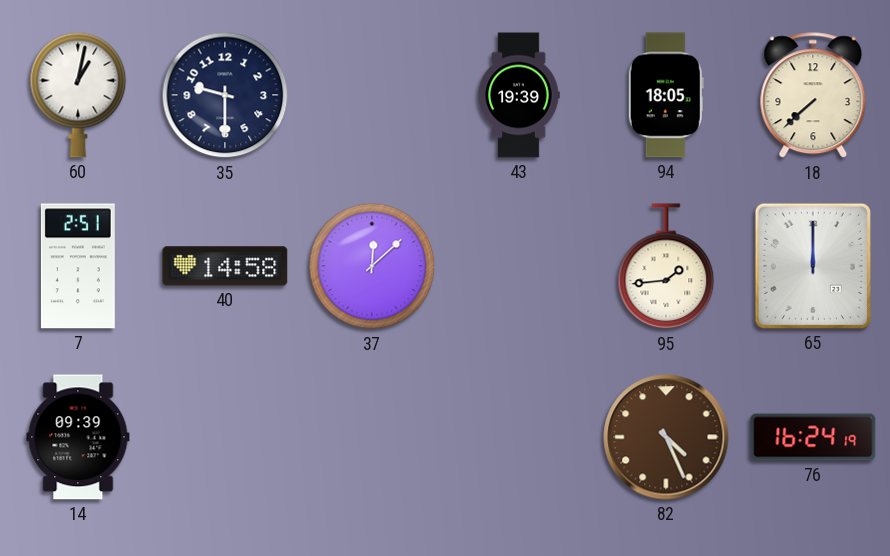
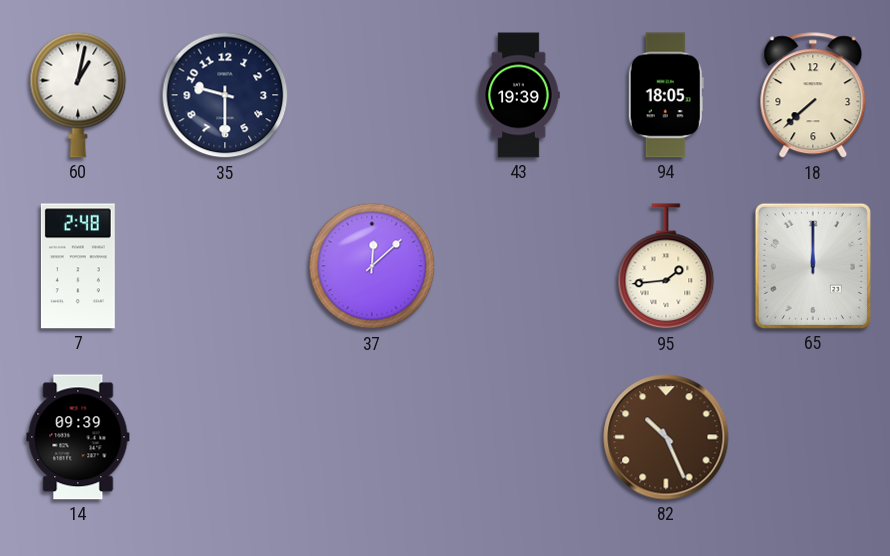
7: 2:51 -> 2:48 (78, 266)
40: 14:58 -> none (225, 266)
82: 4:26 -> 10:26 (666, 437)
76: 16:24 -> none (813, 437)
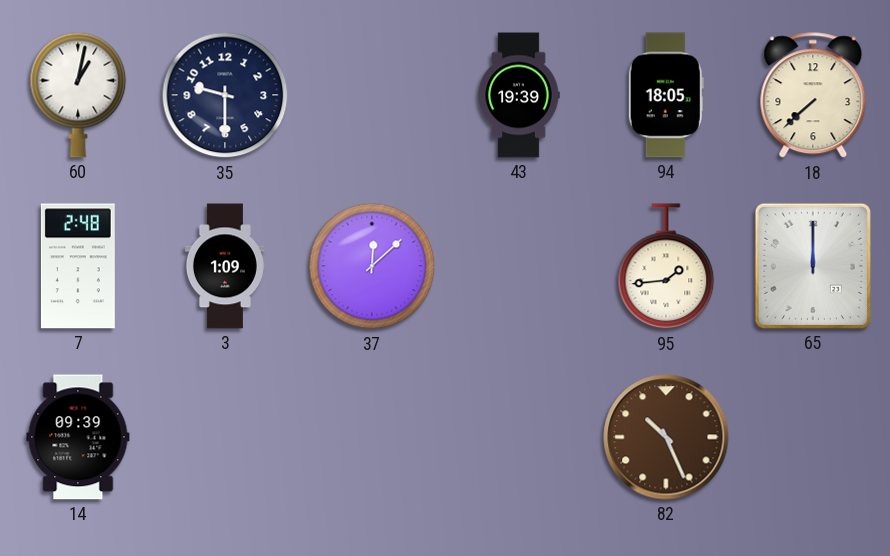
3: none -> 1:09 (225, 266)
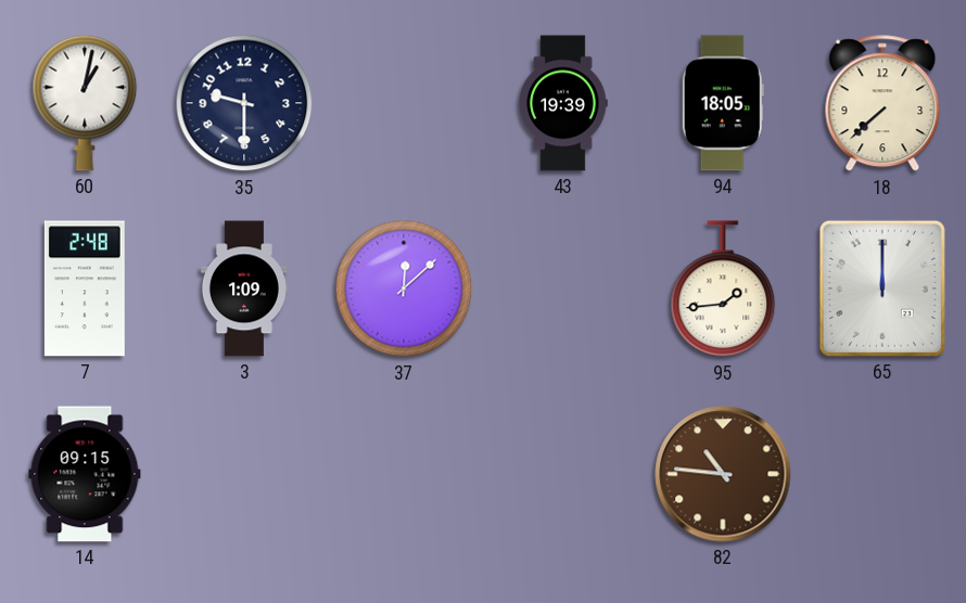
14: 09:39 -> 09:15 (85, 474)
82: 10:26 -> 10:46 (723, 474)
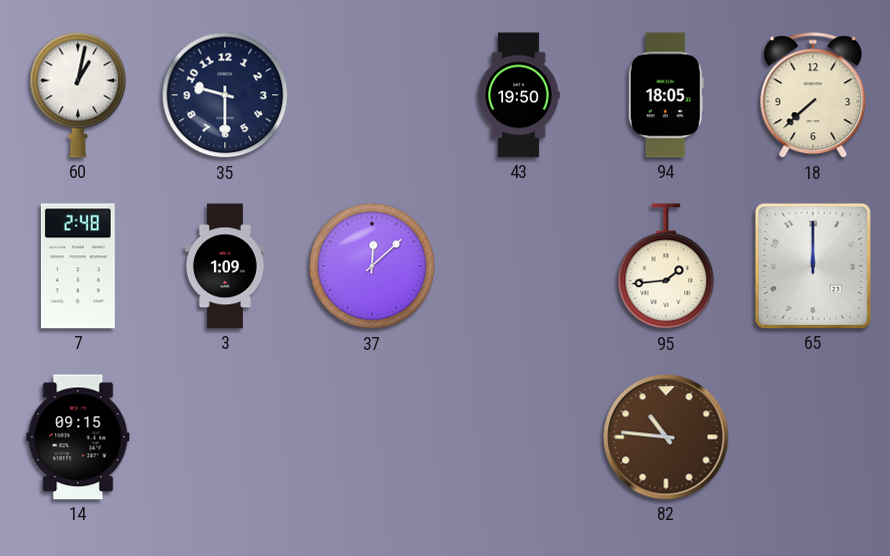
43: 19:39 -> 19:50 (519, 95)
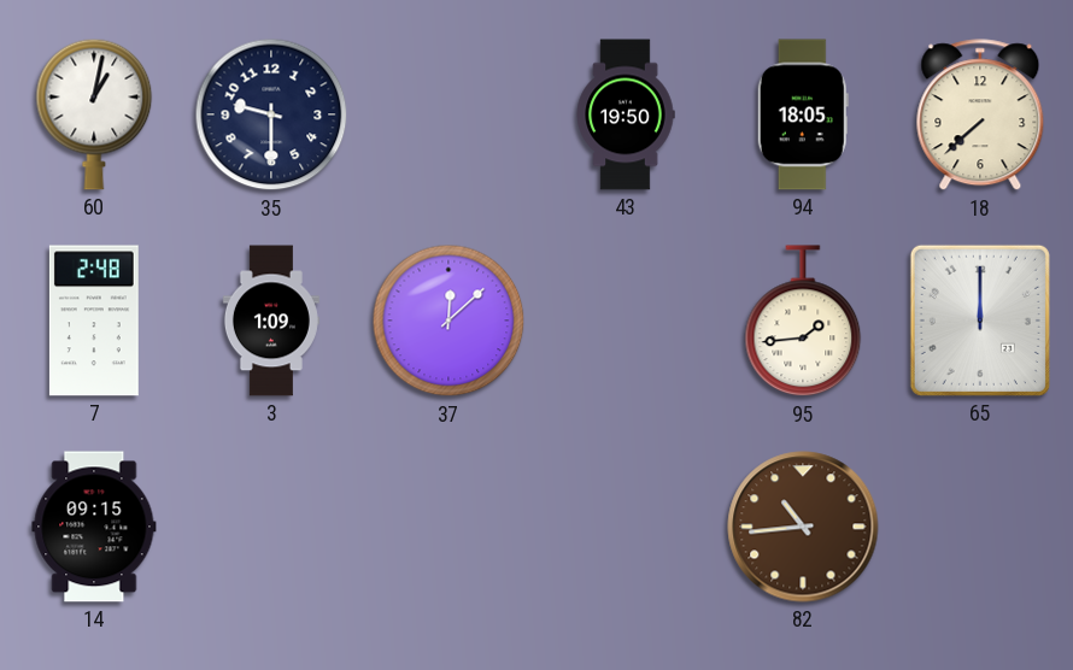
82: 10:46 -> 10:44 (803, 527)
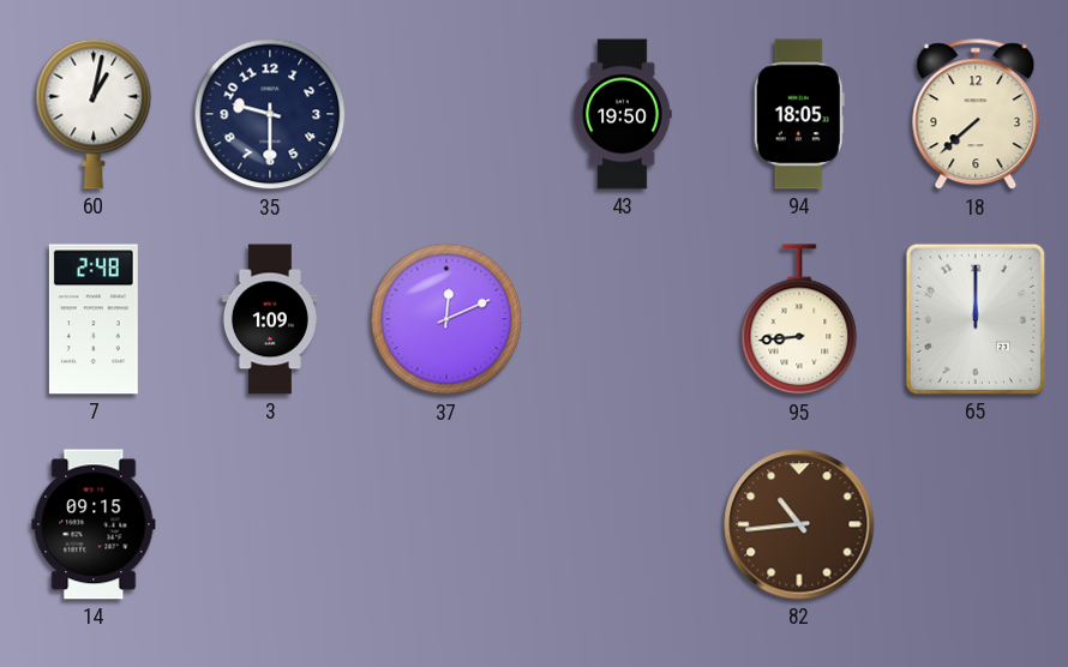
37: 12:08 -> 12:11 (446, 319)
95: 1:44 -> 8:44 (799, 320)
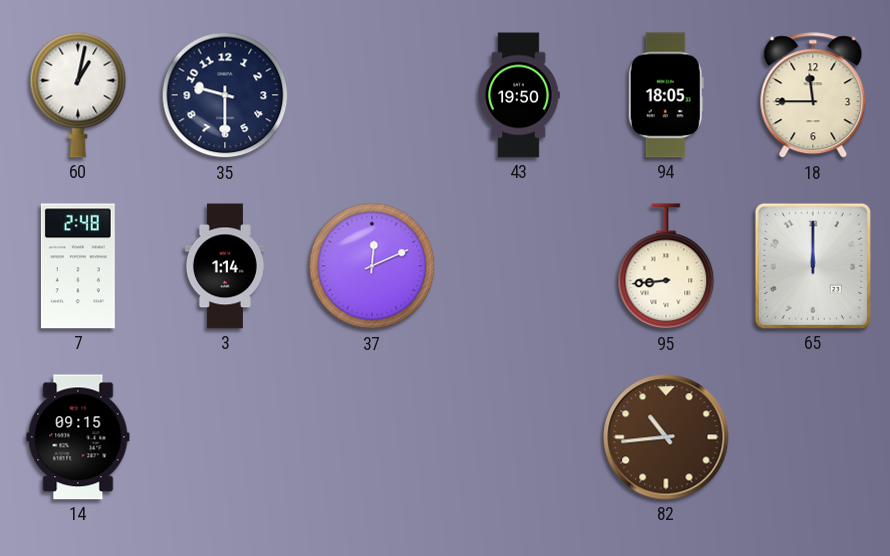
18: 7:38 -> 11:45 (813, 96)
3: 1:09 -> 1:14 (225, 266)
